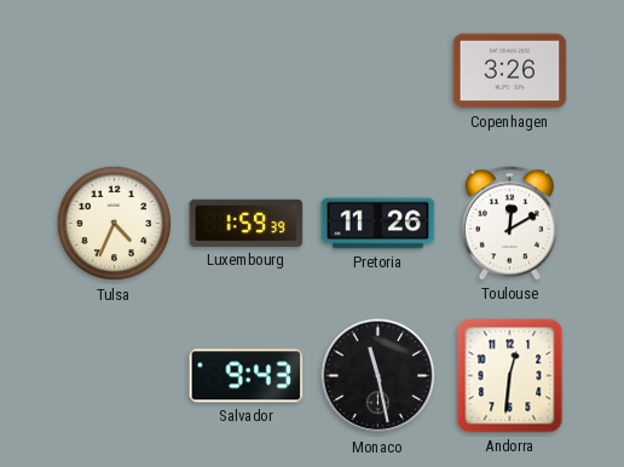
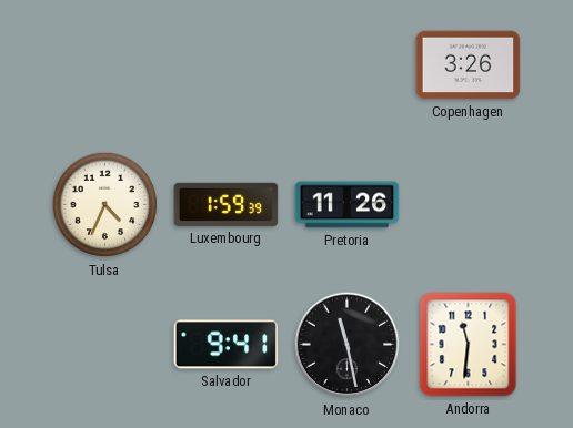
Toulouse: 12:10 -> none (509, 224)
Salvador: 9:43 -> 9:41 (227, 345)
Andorra: 12:31 -> 11:31 (469, 345)
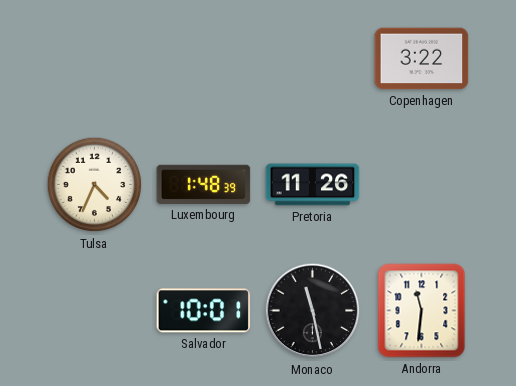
Copenhagen: 3:26 -> 3:22 (422, 59)
Luxembourg: 1:59 -> 1:48 (204, 184)
Salvador: 9:41 -> 10:01 (204, 311)
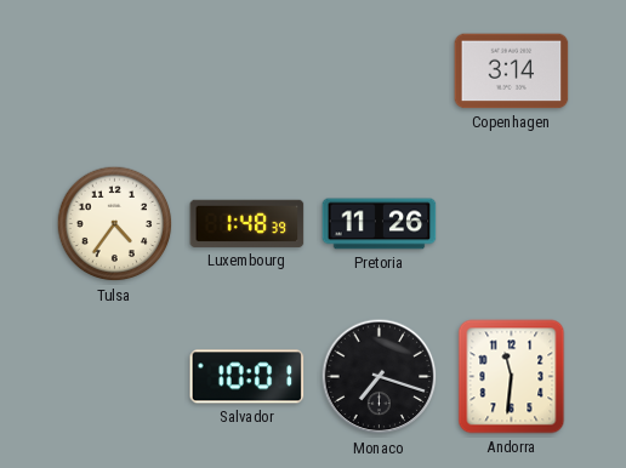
Copenhagen: 3:22 -> 3:14 (512, 72)
Tulsa: 4:34 -> 4:36 (115, 224)
Monaco: 11:28 -> 7:18 (380, 377)
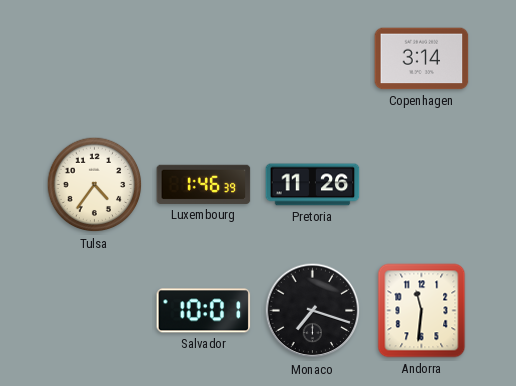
Luxembourg: 1:48 -> 1:46 (204, 184)
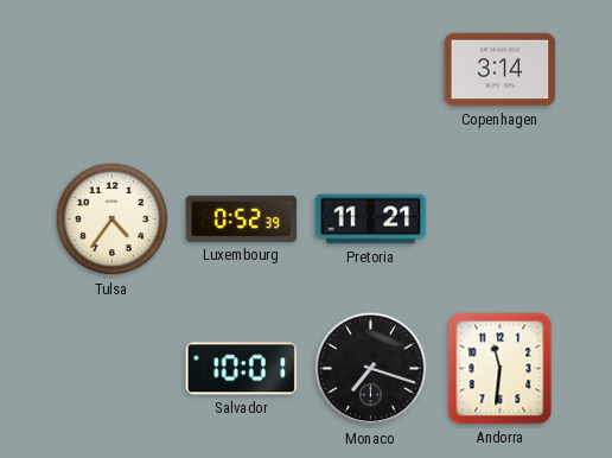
Luxembourg: 1:46 -> 0:52 (242, 218)
Pretoria: 11:26 -> 11:21 (371, 220)
